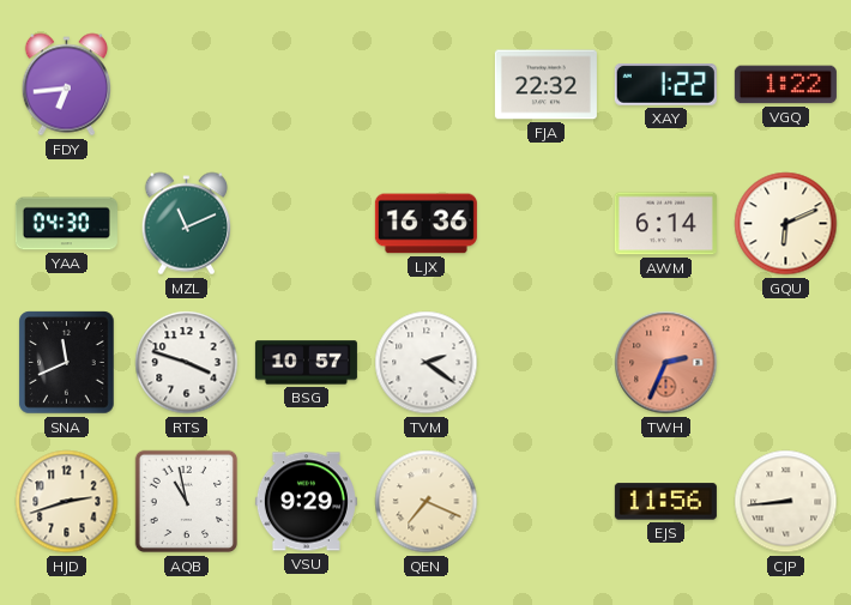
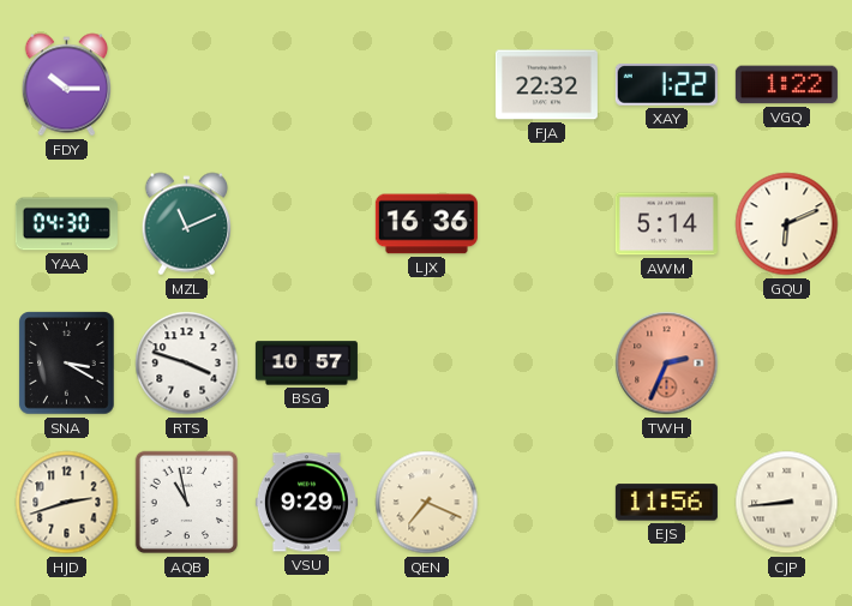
FDY: 6:44 -> 10:15 (66, 85)
AWM: 6:14 -> 5:14 (666, 224)
SNA: 11:41 -> 3:20 (67, 364)
TVM: 2:21 -> none (427, 363)
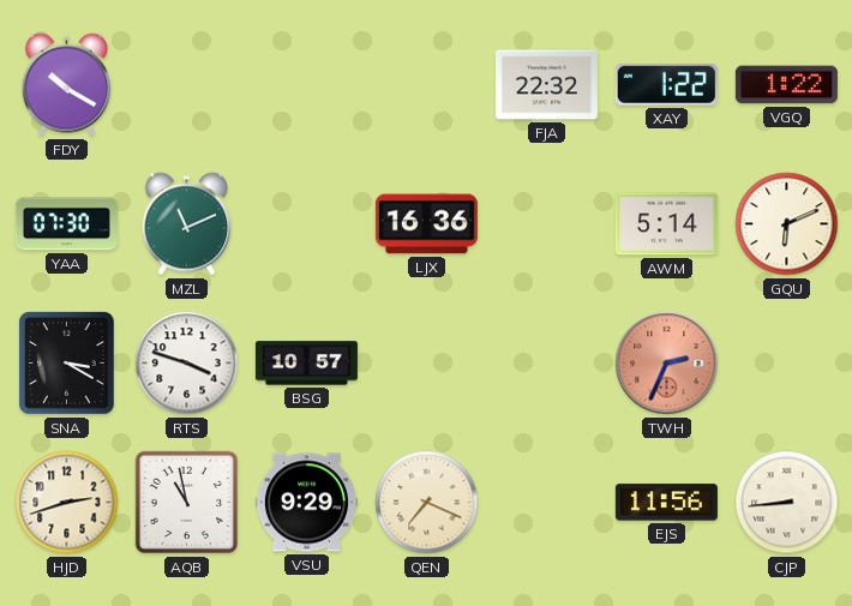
FDY: 10:15 -> 10:20 (66, 85)
YAA: 04:30 -> 07:30 (66, 224)
